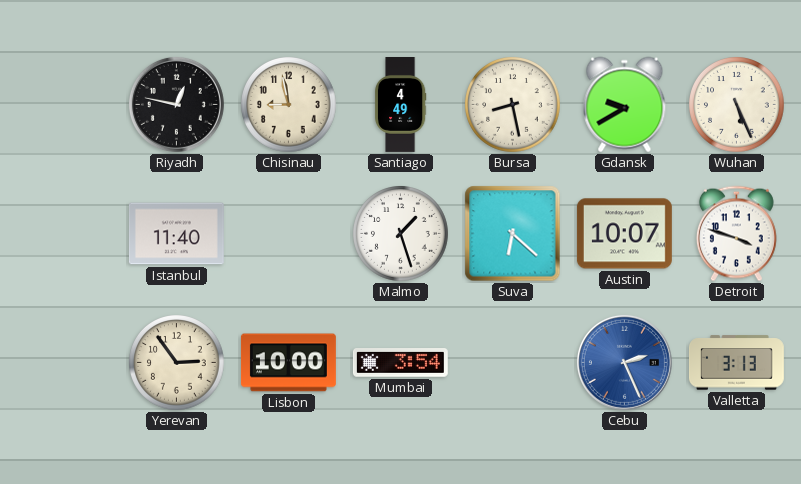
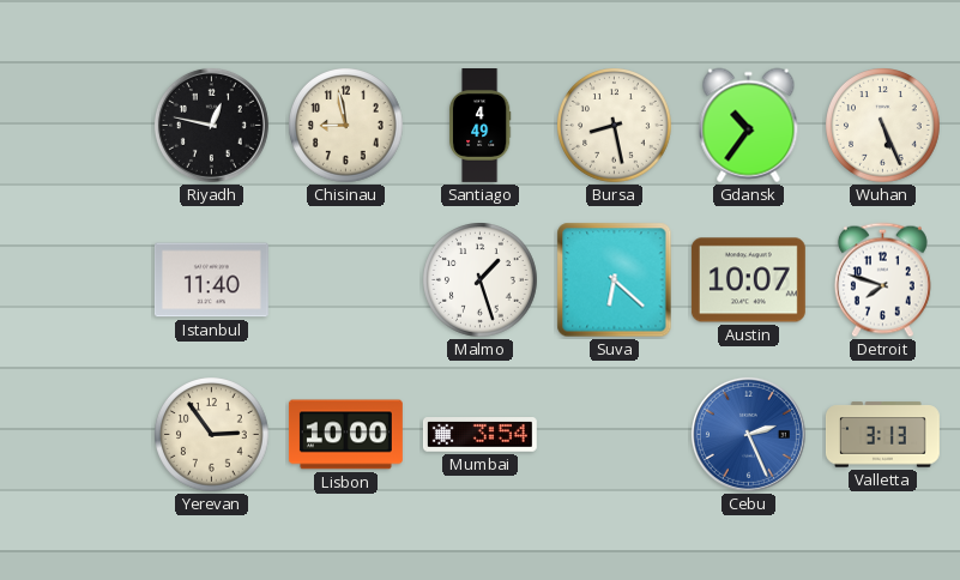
Gdansk: 9:40 -> 10:36 (749, 126)
Detroit: 3:48 -> 7:48 (882, 280)
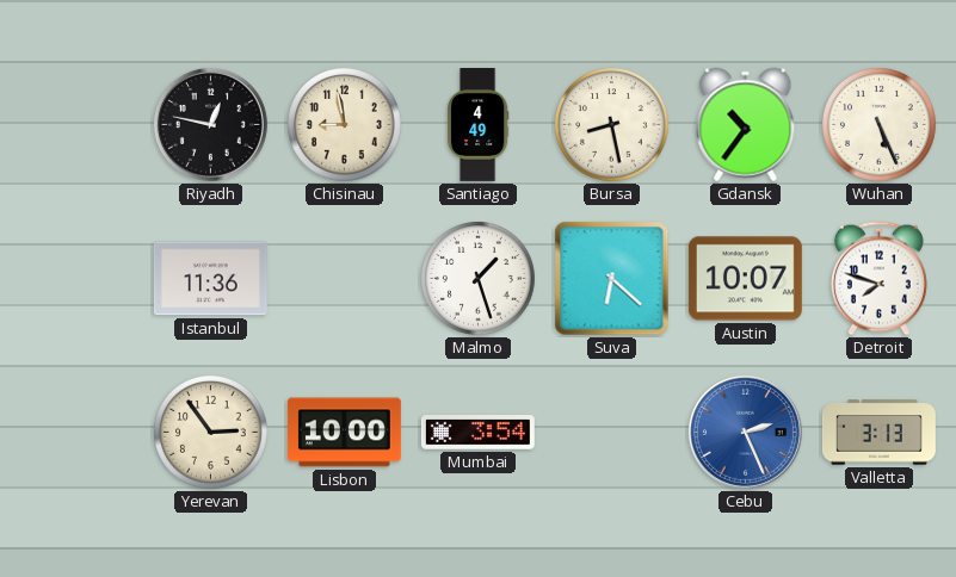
Istanbul: 11:40 -> 11:36 (210, 279)
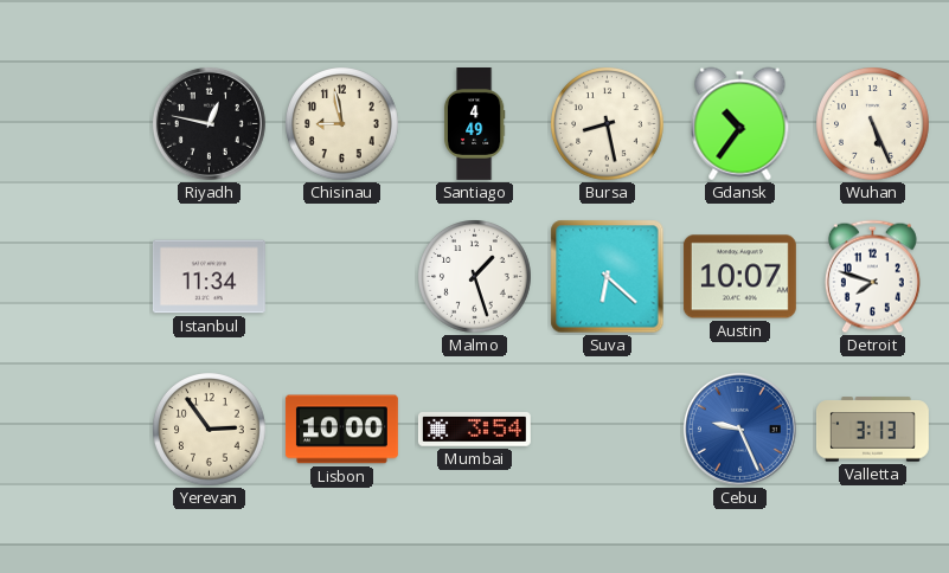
Istanbul: 11:36 -> 11:34 (209, 277)
Cebu: 2:26 -> 9:26 (739, 429)
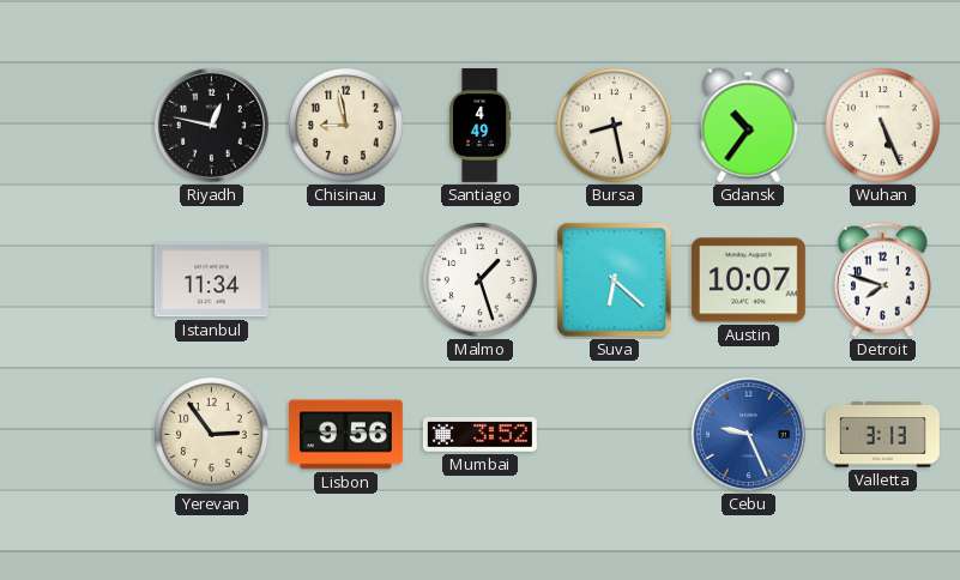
Lisbon: 10:00 -> 9:56 (345, 435)
Mumbai: 3:54 -> 3:52 (479, 435)
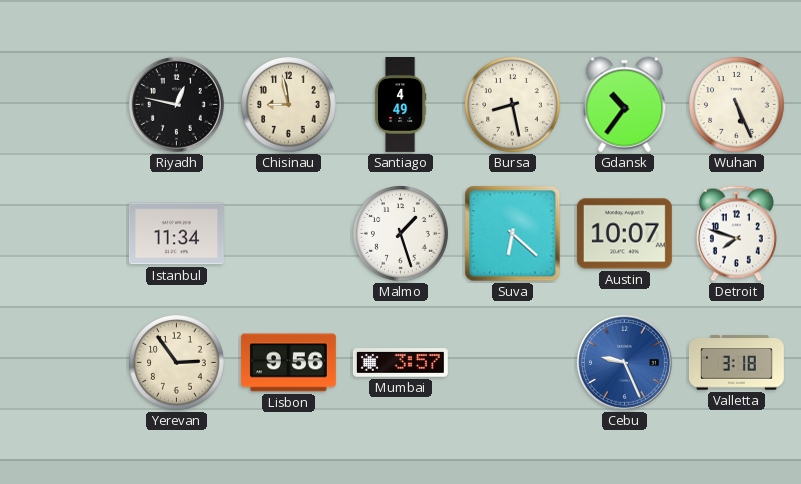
Mumbai: 3:52 -> 3:57 (400, 363)
Valletta: 3:13 -> 3:18 (736, 363)
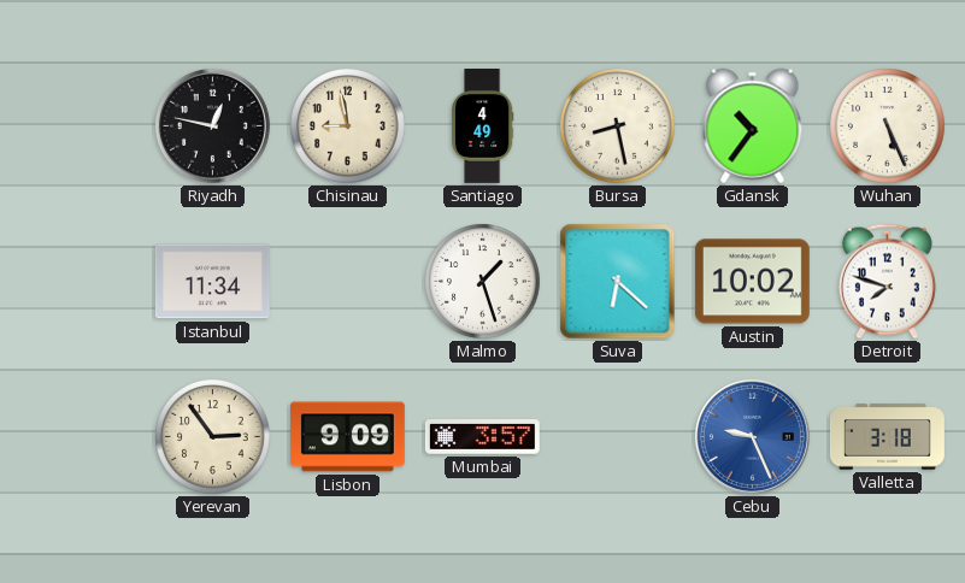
Austin: 10:07 -> 10:02 (752, 282)
Lisbon: 9:56 -> 9:09 (347, 437)
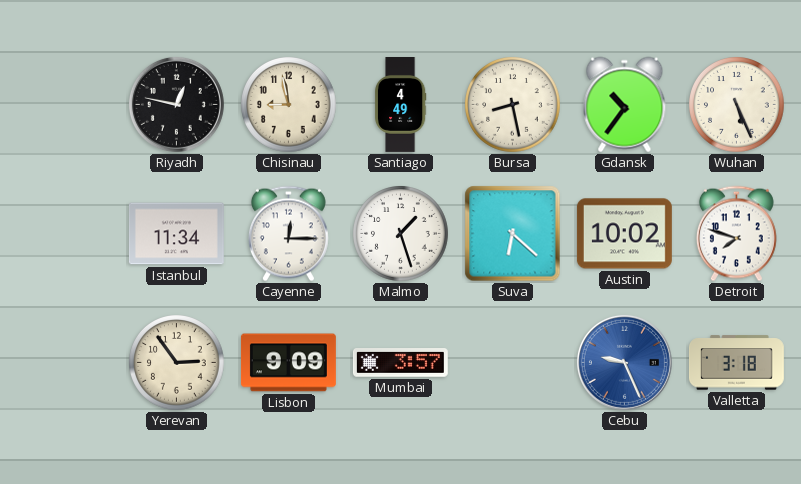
Cayenne: none -> 12:15 (288, 234)
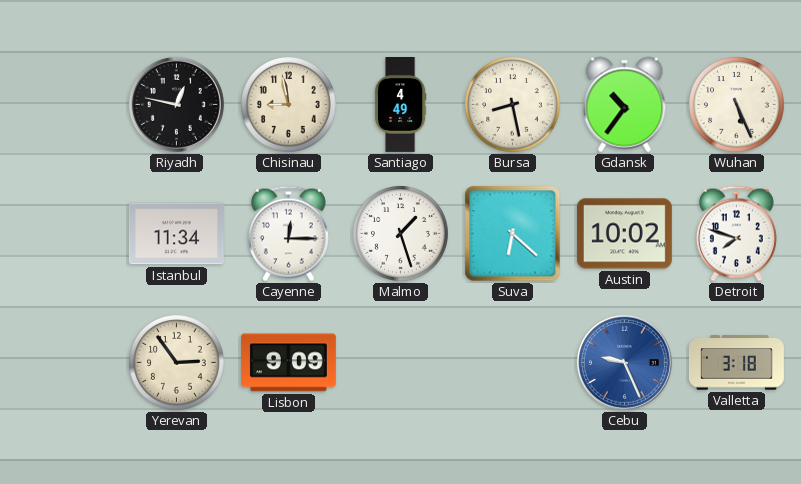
Mumbai: 3:57 -> none (400, 363)
